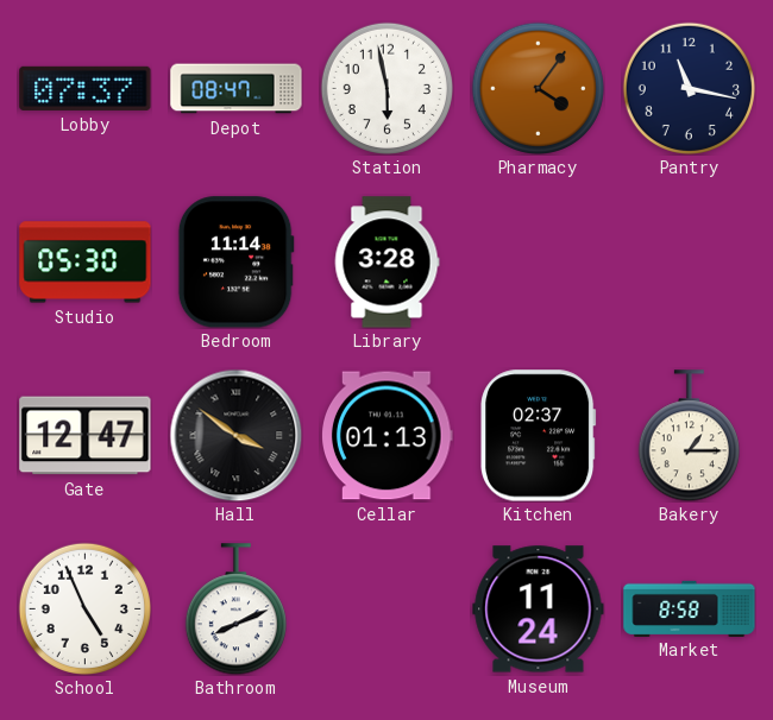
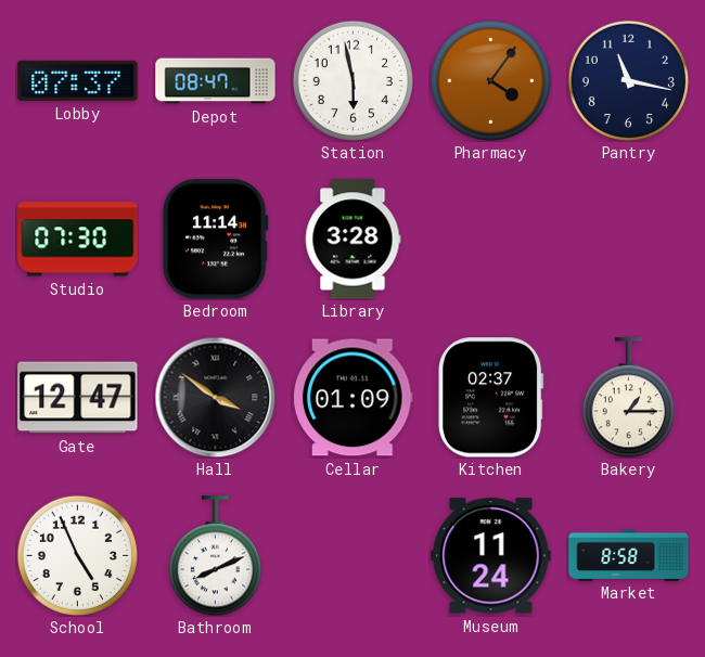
Studio: 05:30 -> 07:30 (78, 240)
Cellar: 01:13 -> 01:09 (354, 398)
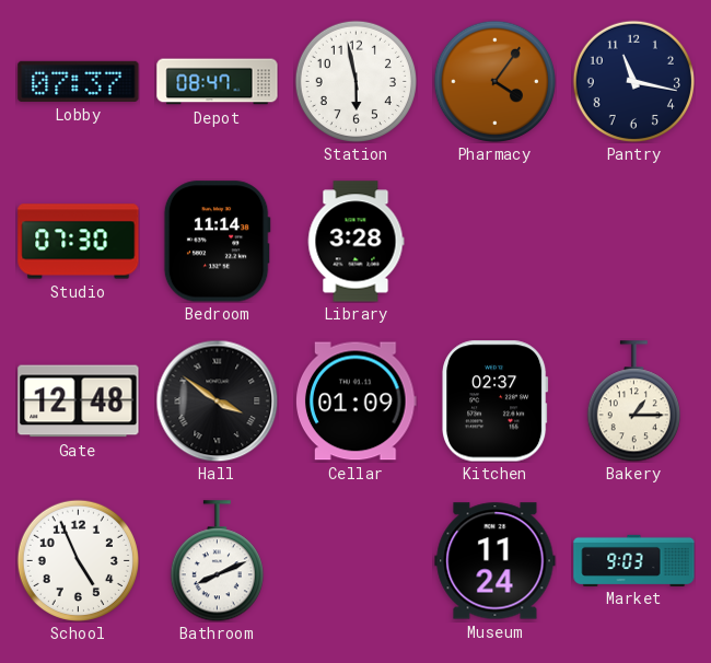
Gate: 12:47 -> 12:48 (79, 402)
Market: 8:58 -> 9:03 (634, 560)
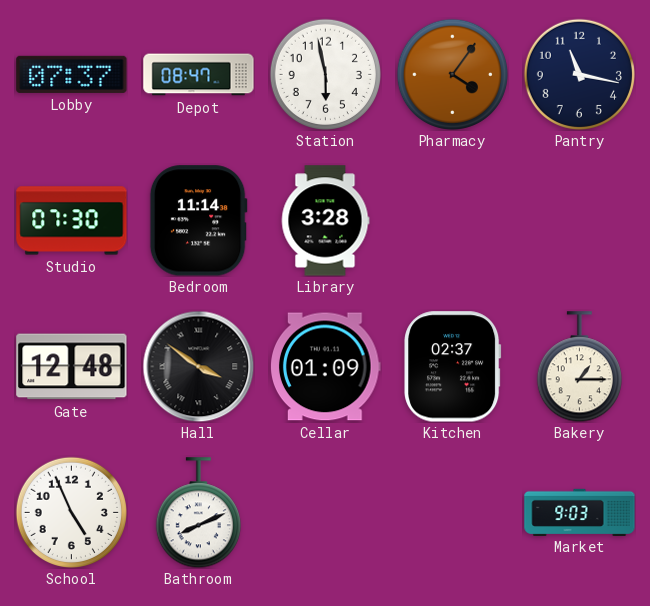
Museum: 11:24 -> none (496, 561)
